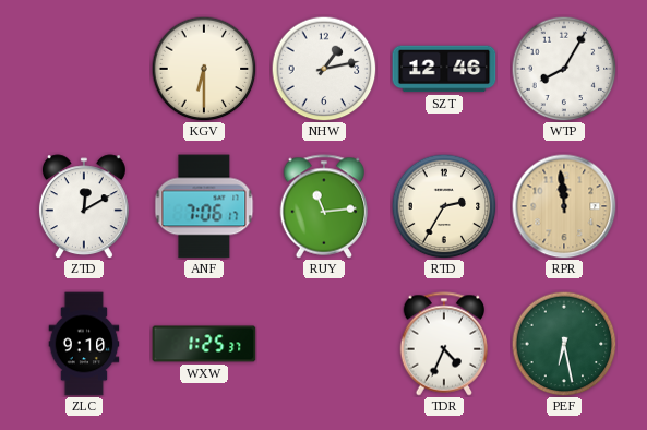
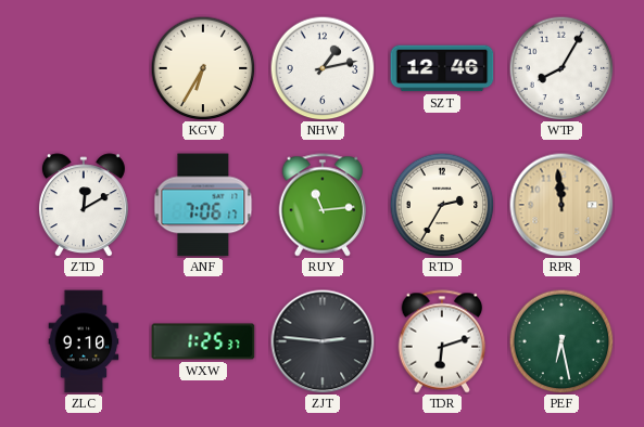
KGV: 6:30 -> 6:35 (203, 68)
ZJT: none -> 2:46 (323, 341)
TDR: 4:34 -> 6:12 (442, 341)
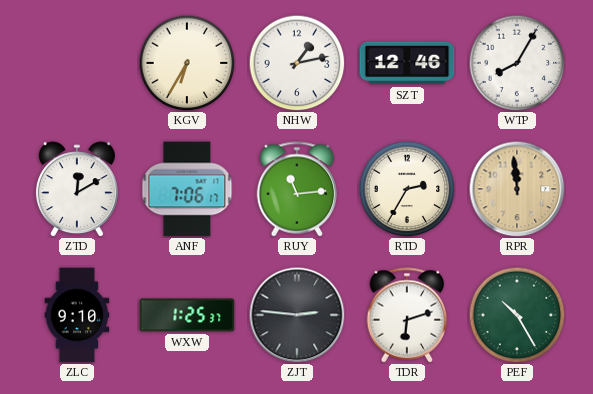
PEF: 6:28 -> 10:25 (517, 315)
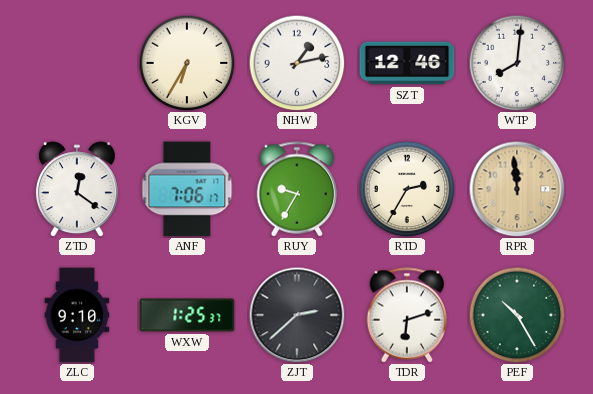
WTP: 8:05 -> 8:01 (517, 63)
ZTD: 12:10 -> 12:21 (77, 189)
RUY: 11:14 -> 9:35 (297, 189)
ZJT: 2:46 -> 2:38 (297, 315)
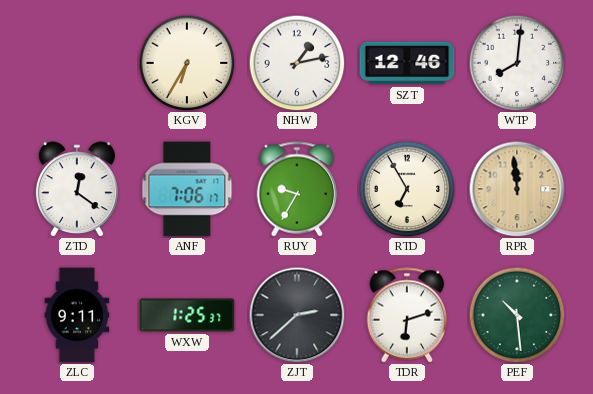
RTD: 2:35 -> 6:55 (407, 189)
ZLC: 9:10 -> 9:11 (77, 315)
PEF: 10:25 -> 10:29 (517, 315)
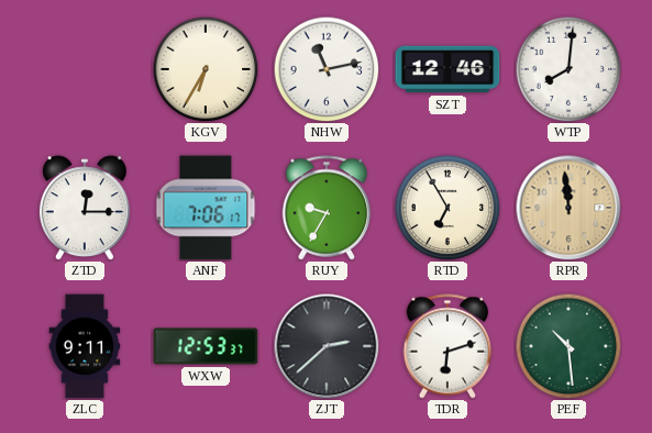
NHW: 1:13 -> 11:13 (327, 69)
ZTD: 12:21 -> 12:15 (85, 208)
WXW: 1:25 -> 12:53 (206, 346)
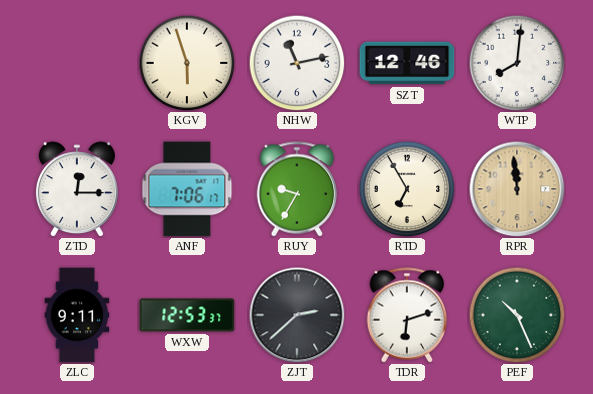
KGV: 6:35 -> 5:57 (187, 63)
PEF: 10:29 -> 10:26 (517, 315)
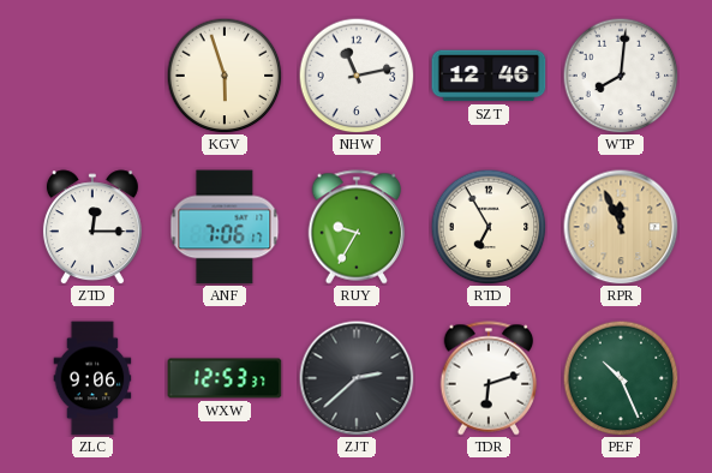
RPR: 11:59 -> 11:56 (621, 227)
ZLC: 9:11 -> 9:06 (92, 378)
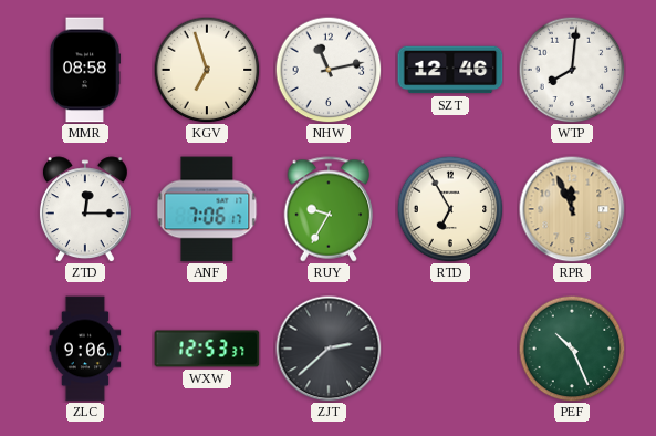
MMR: none -> 08:58 (84, 70)
KGV: 5:57 -> 6:57 (207, 70)
TDR: 6:12 -> none (489, 378)
